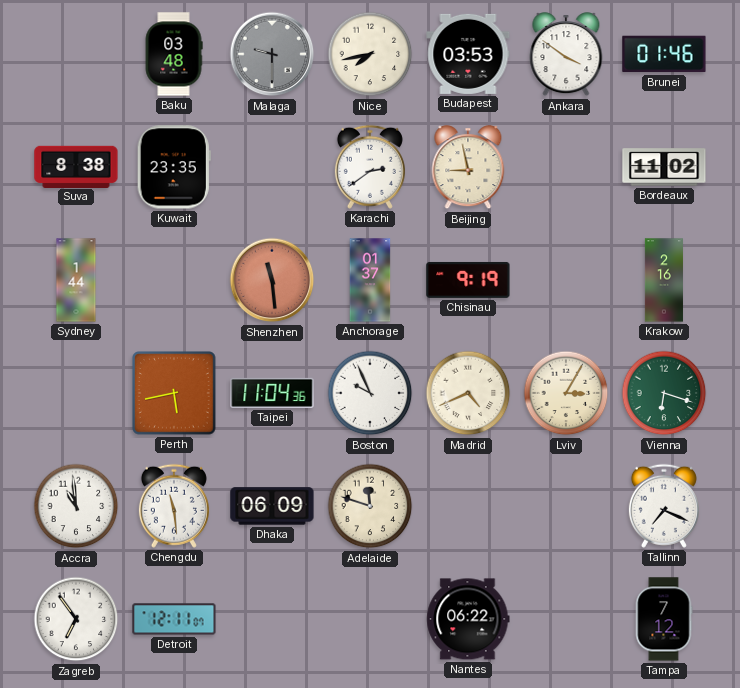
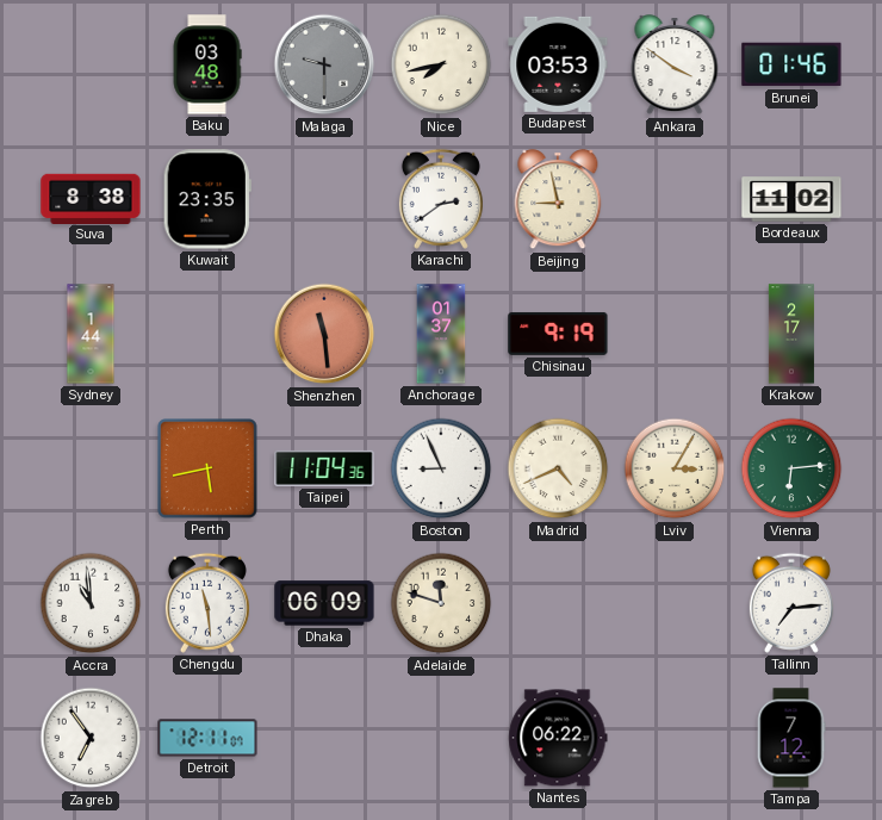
Krakow: 2:16 -> 2:17 (791, 334)
Boston: 9:56 -> 8:56 (441, 468)
Vienna: 6:18 -> 6:14 (791, 468)
Tallinn: 7:19 -> 7:14 (791, 603)
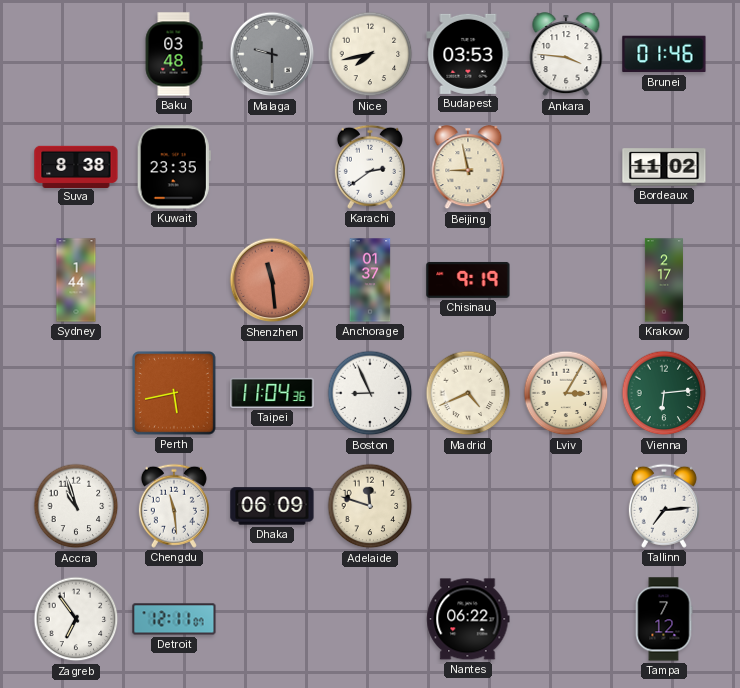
Ankara: 3:51 -> 3:46 (566, 55)
Accra: 10:59 -> 10:57 (76, 506)
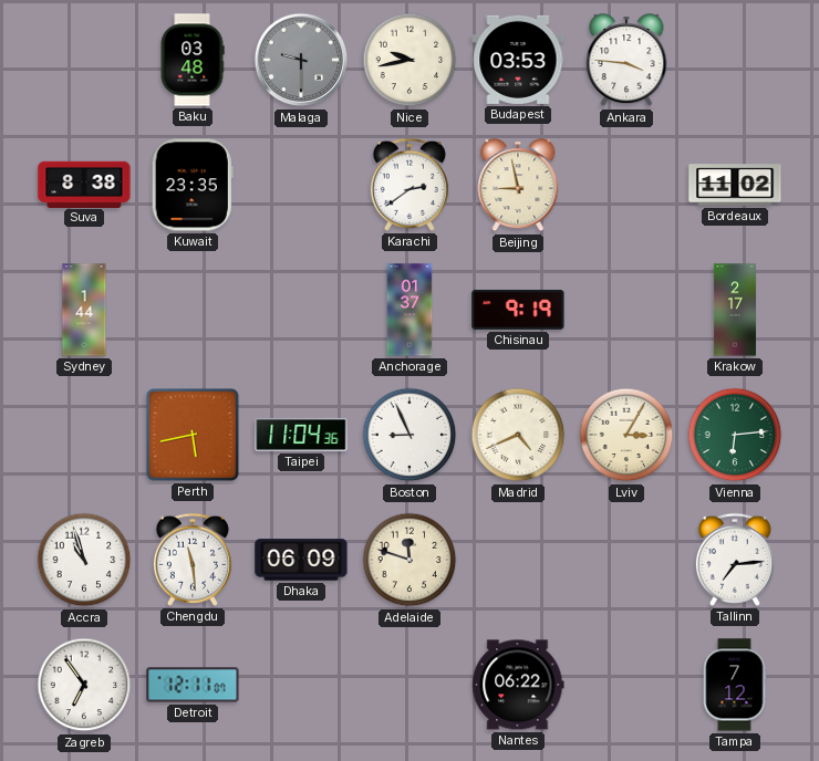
Nice: 7:43 -> 9:43 (409, 60)
Brunei: 01:46 -> none (664, 54)
Shenzhen: 11:29 -> none (272, 280)
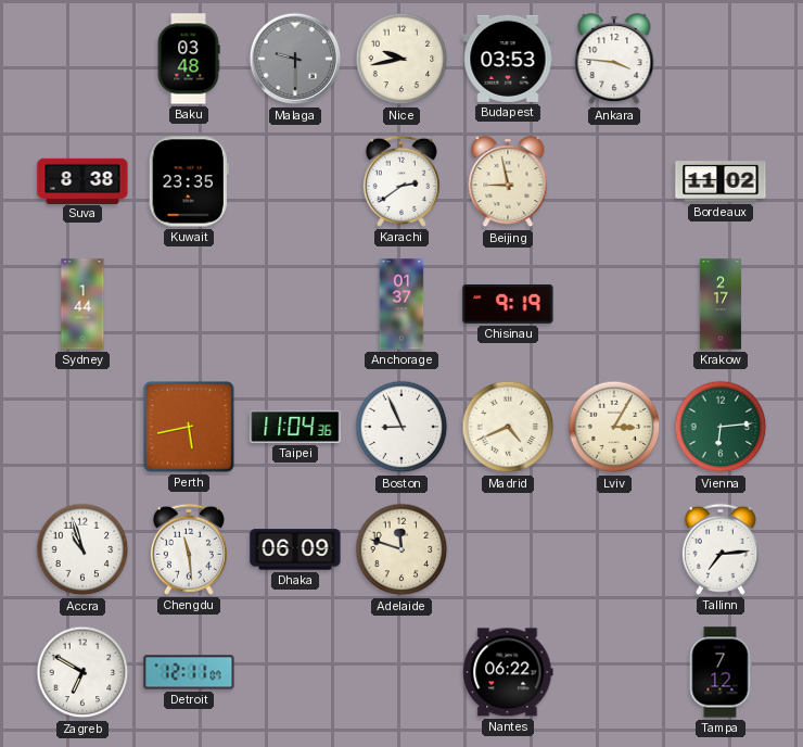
Zagreb: 6:54 -> 6:50 (82, 672)
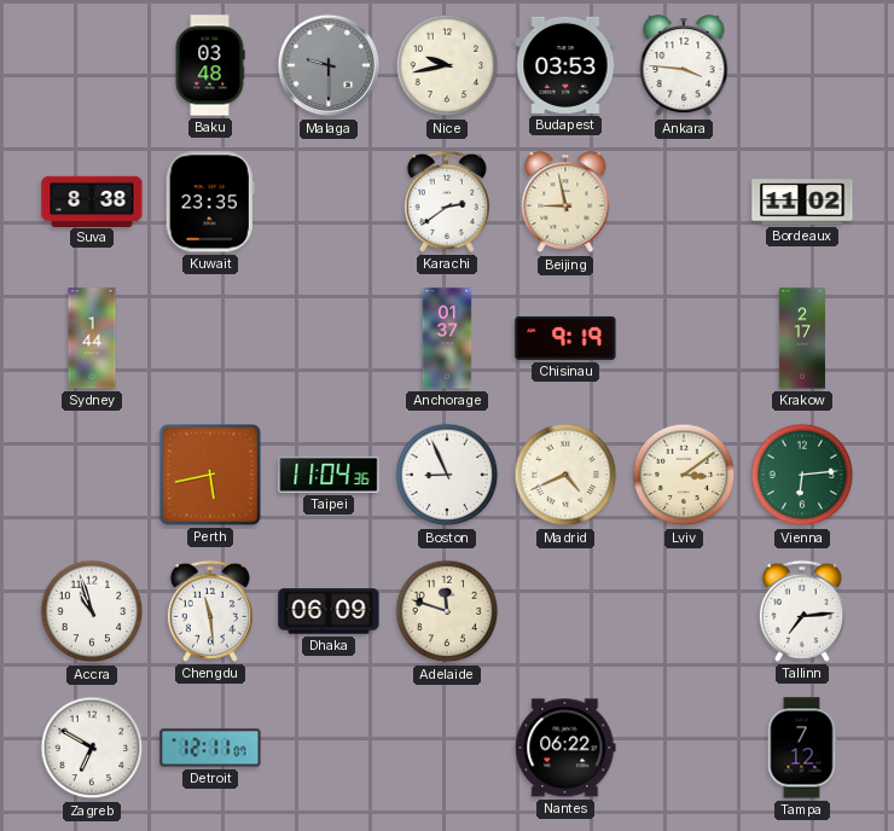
Lviv: 3:05 -> 3:09 (684, 475)
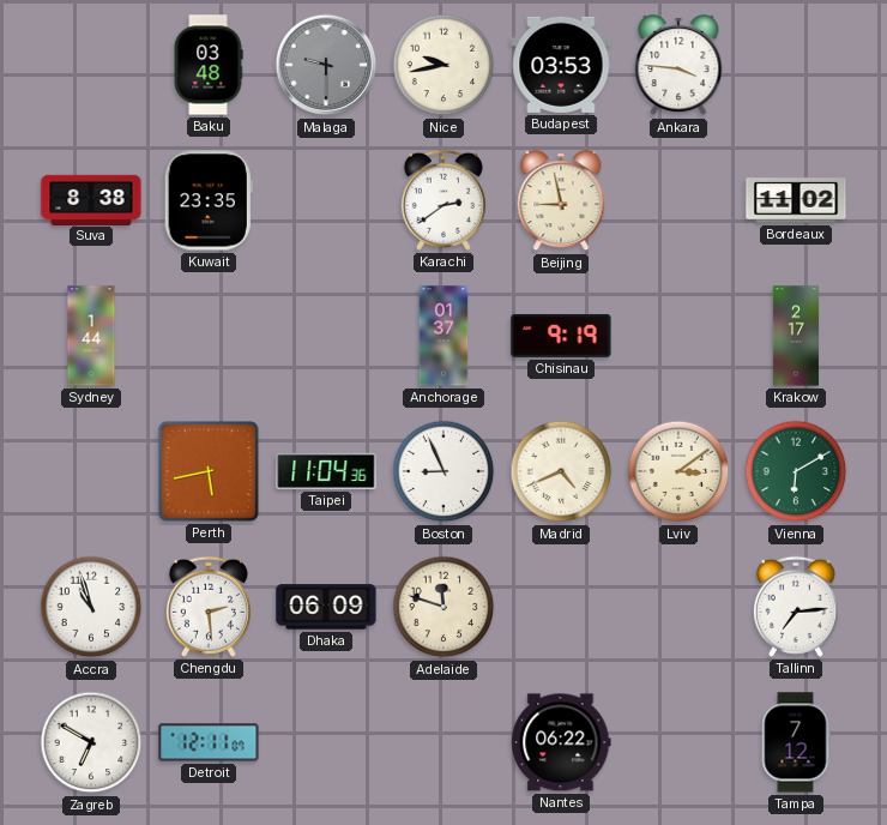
Vienna: 6:14 -> 6:10 (796, 471)
Chengdu: 11:29 -> 2:29 (209, 607)
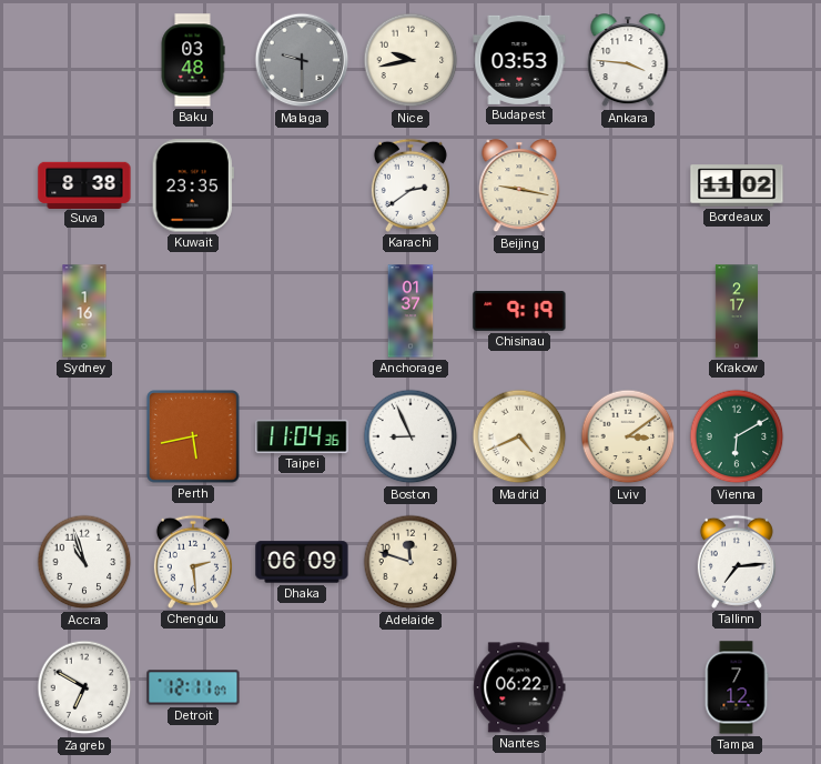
Beijing: 8:58 -> 9:17 (519, 187)
Sydney: 1:44 -> 1:16 (84, 311)
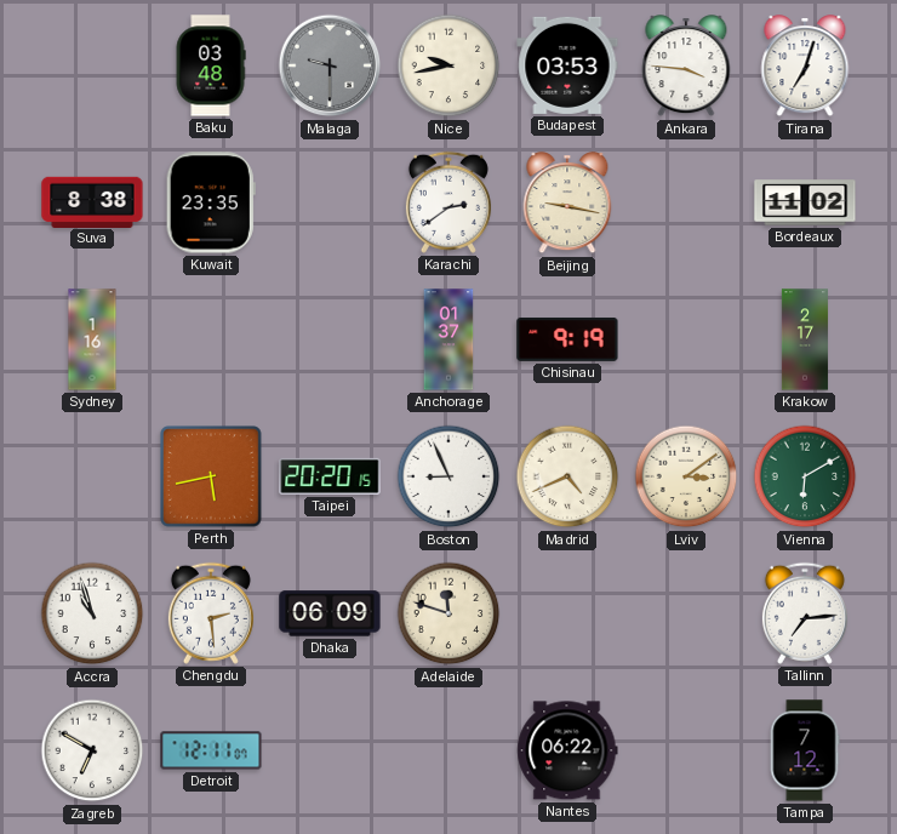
Tirana: none -> 7:03 (805, 67)
Taipei: 11:04 -> 20:20 (330, 476)
